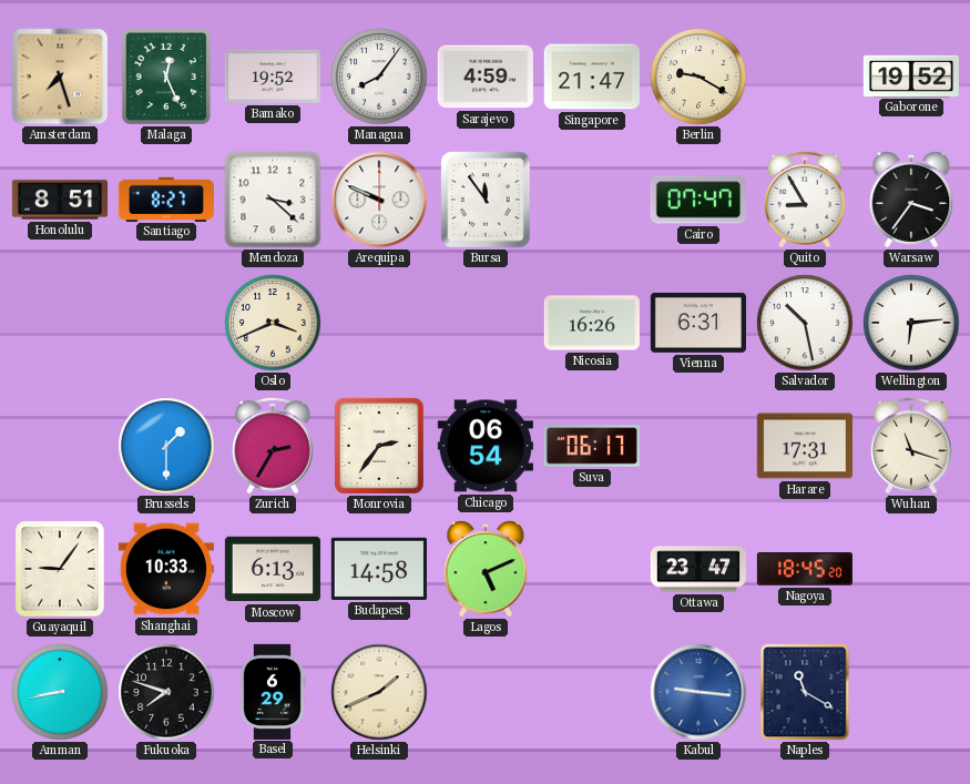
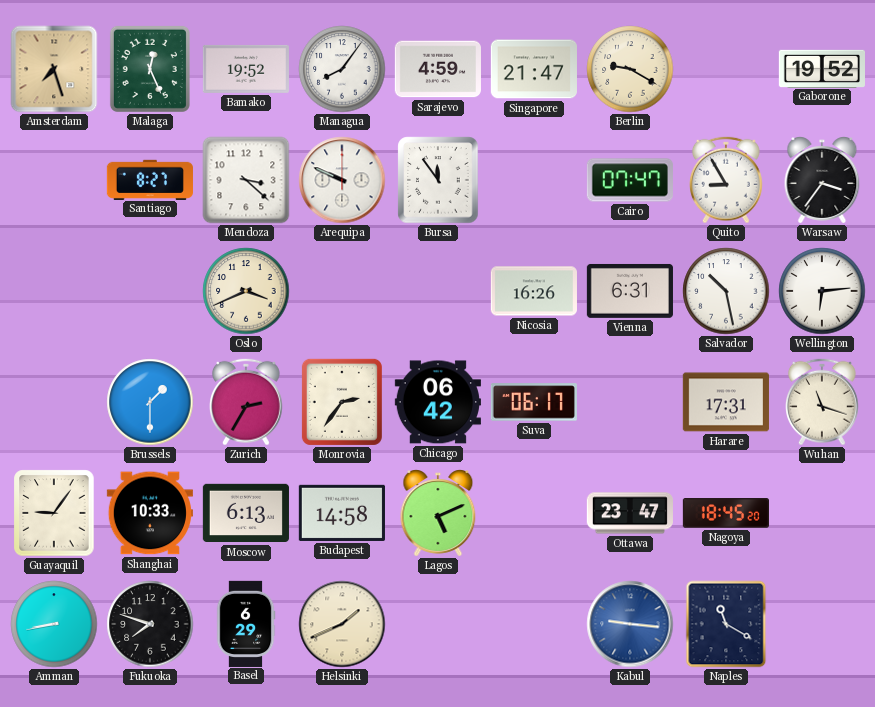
Honolulu: 8:51 -> none (59, 200)
Chicago: 06:54 -> 06:42 (438, 402)
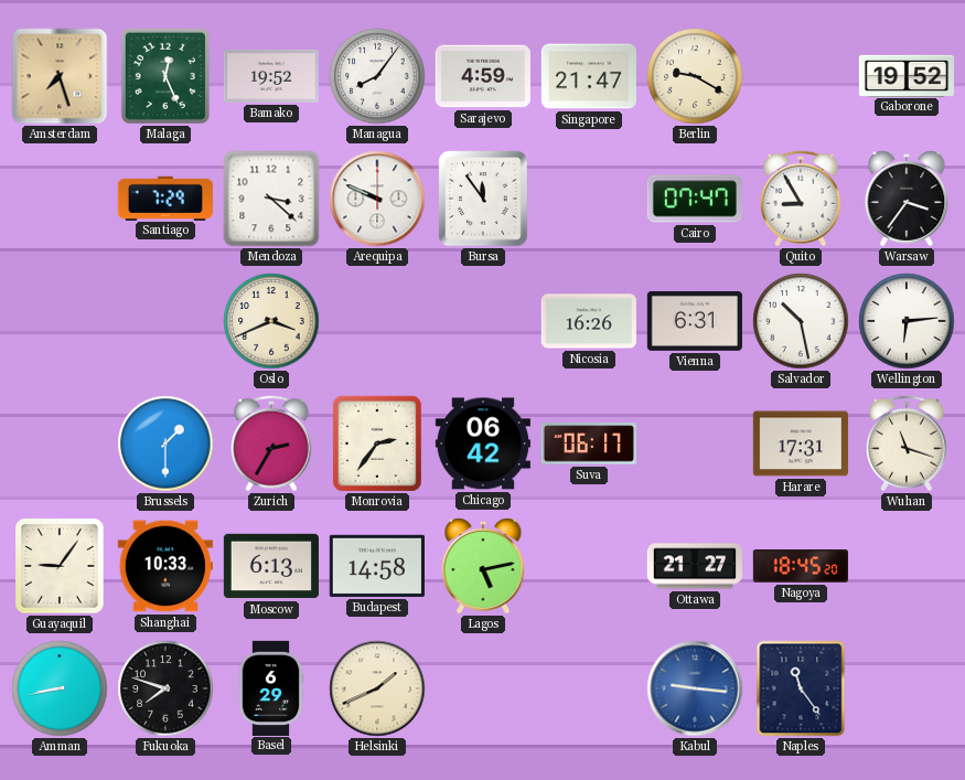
Santiago: 8:27 -> 7:29 (165, 197)
Lagos: 5:11 -> 5:13 (483, 566)
Ottawa: 23:47 -> 21:27 (695, 566)
Naples: 11:20 -> 11:24 (801, 688)
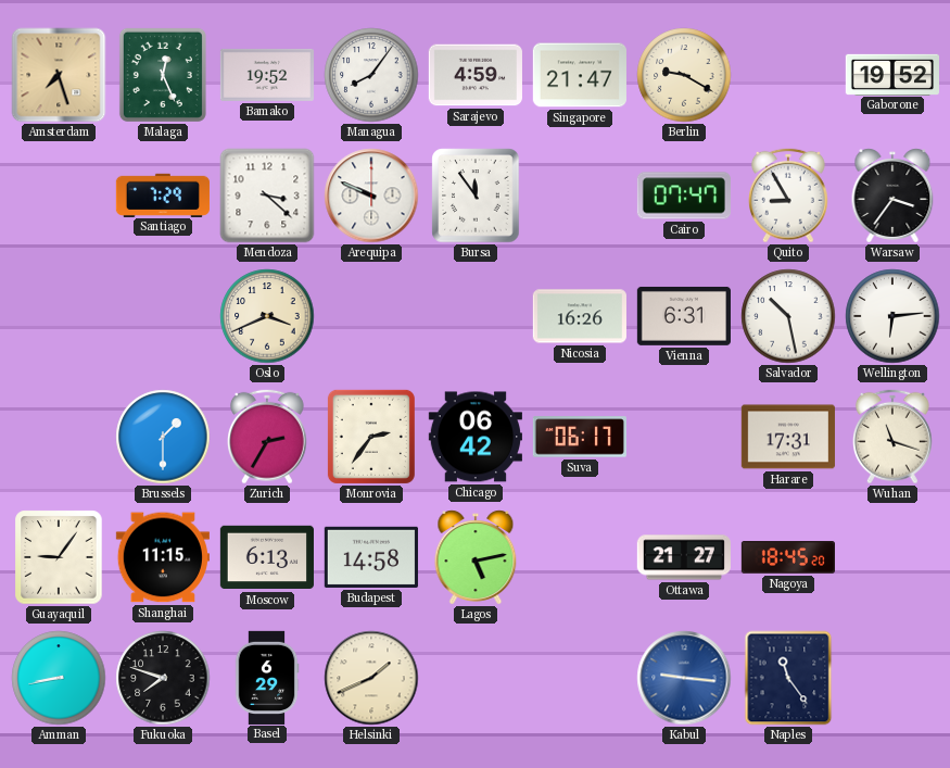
Shanghai: 10:33 -> 11:15 (163, 557)
